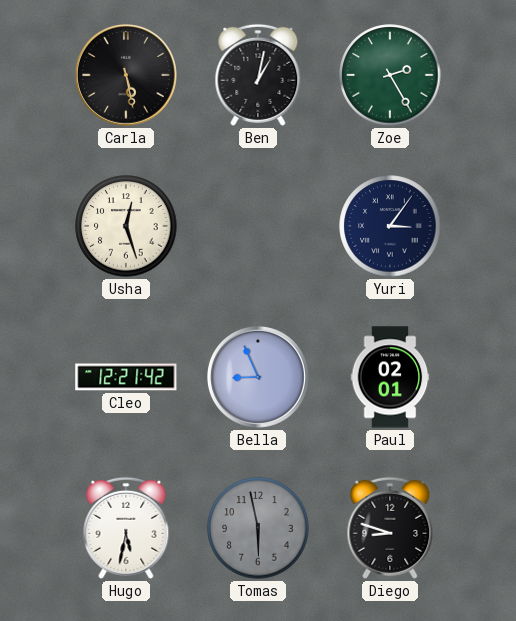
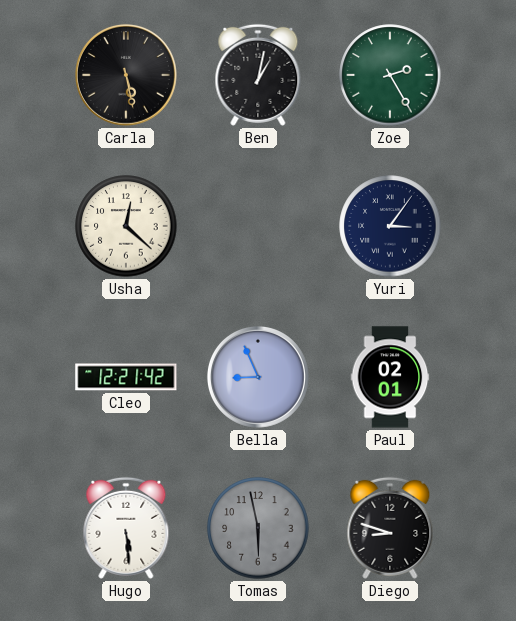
Usha: 12:27 -> 12:22 (126, 226)
Hugo: 5:32 -> 5:29 (126, 528)
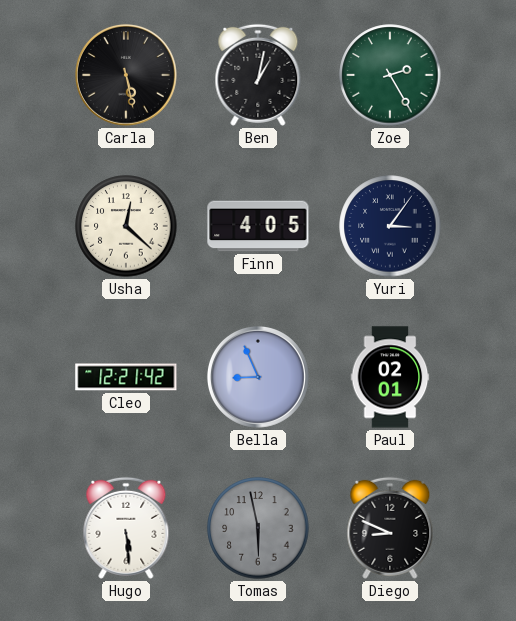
Finn: none -> 4:05 (258, 226)
Diego: 8:48 -> 8:49 (390, 528)
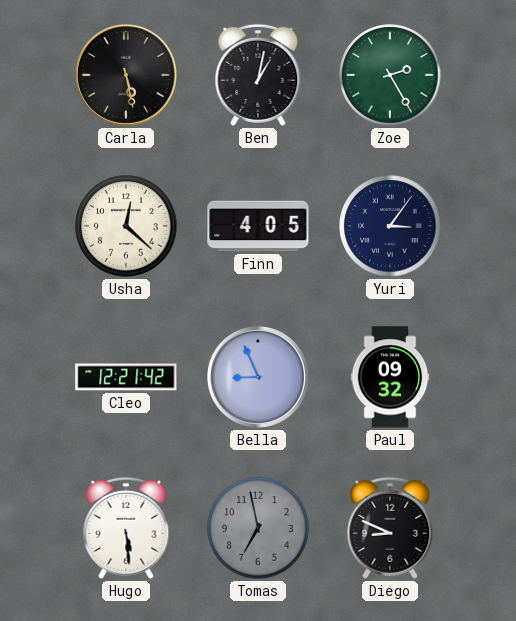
Paul: 02:01 -> 09:32 (390, 377)
Tomas: 5:58 -> 6:58 (258, 528)
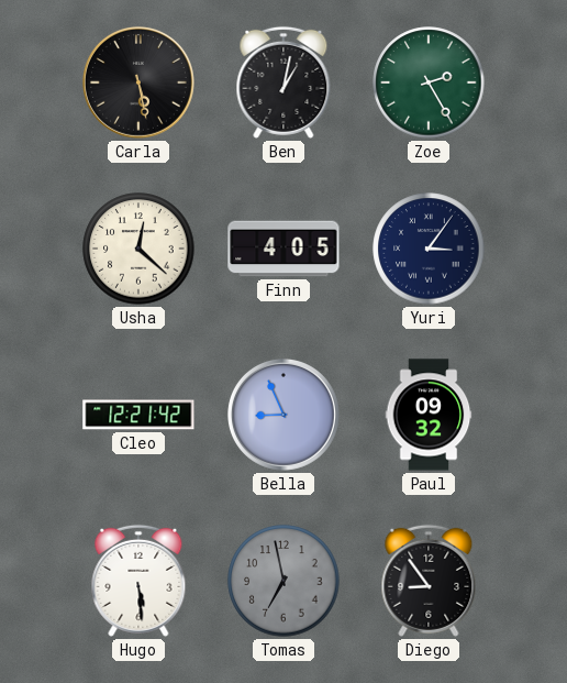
Diego: 8:49 -> 8:54 (429, 581)
